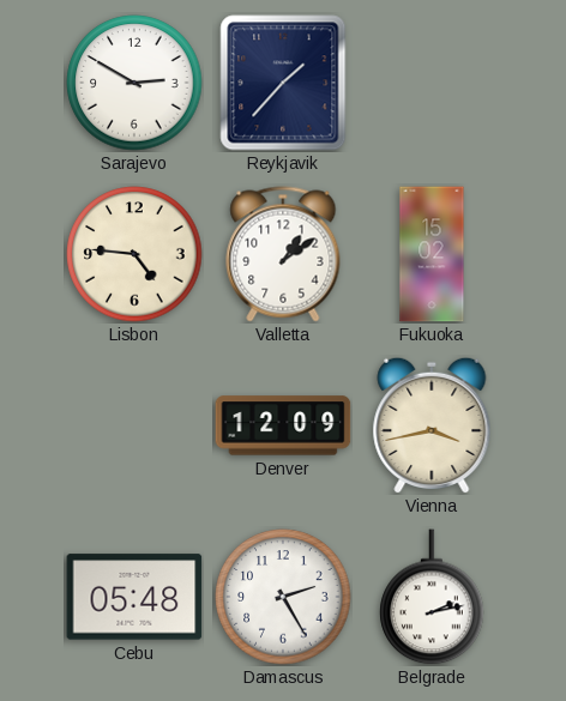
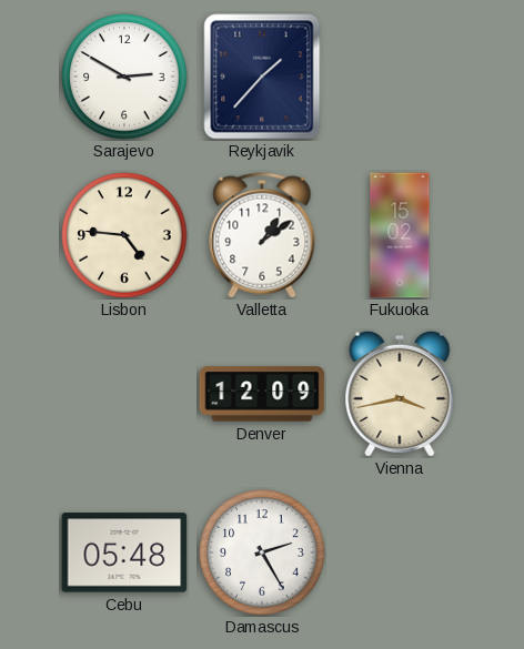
Belgrade: 2:13 -> none (432, 597)
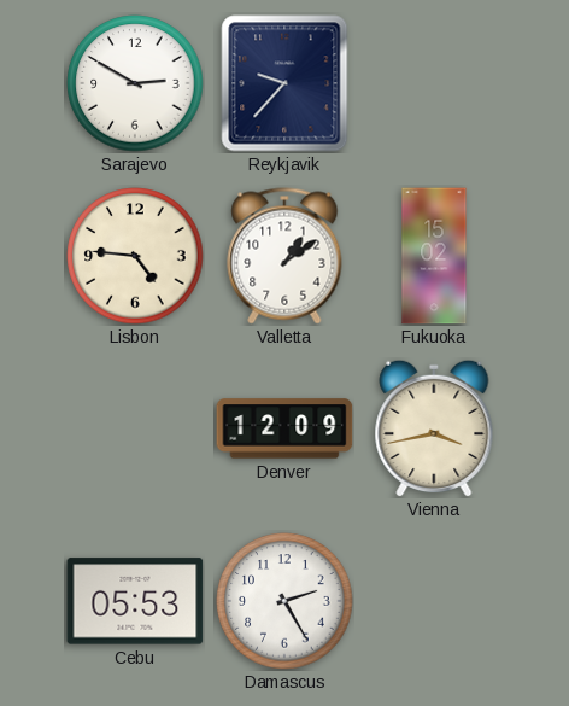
Reykjavik: 1:37 -> 9:37 (284, 83)
Cebu: 05:48 -> 05:53 (135, 601)
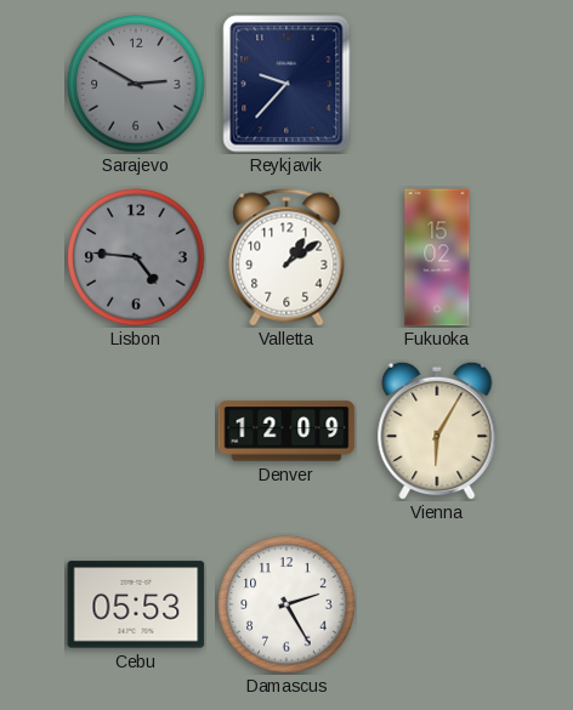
Sarajevo dial: white -> grey (136, 84)
Lisbon dial: cream -> grey (136, 257)
Vienna: 3:43 -> 6:05 (437, 431)
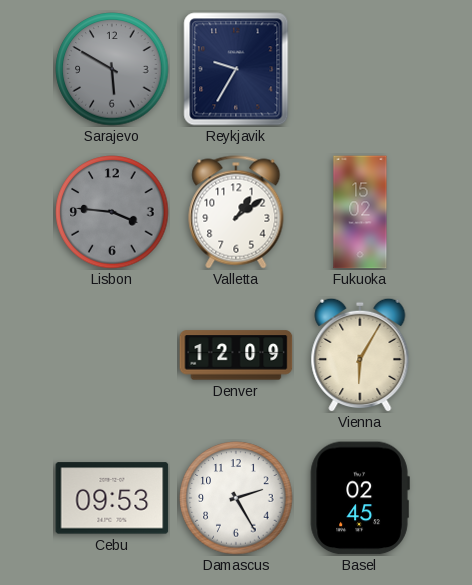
Sarajevo: 2:50 -> 5:50 (112, 69)
Reykjavik: 9:37 -> 9:35 (236, 69)
Lisbon: 4:46 -> 3:46 (112, 212)
Cebu: 05:53 -> 09:53 (112, 498)
Basel: none -> 02:45 (360, 498)
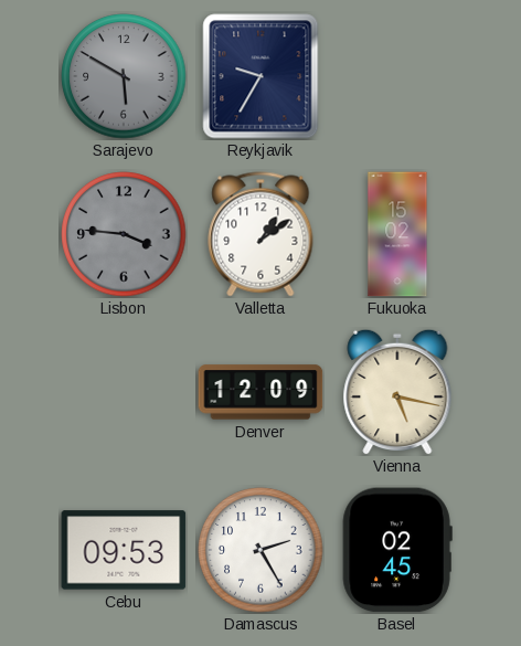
Vienna: 6:05 -> 5:17 (397, 392)
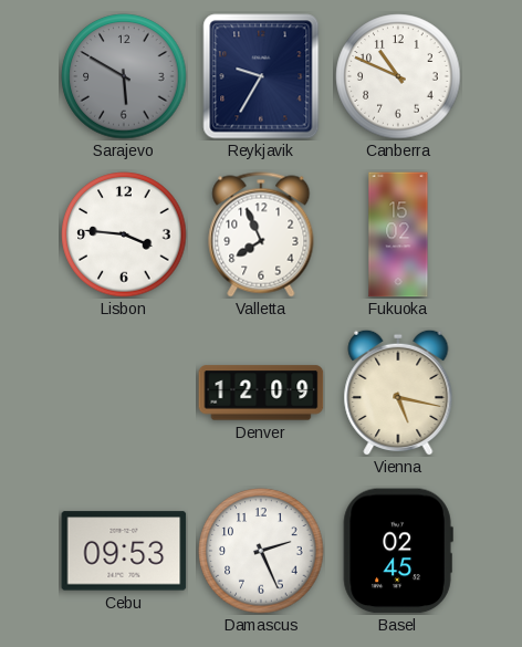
Canberra: none -> 10:49 (398, 76)
Lisbon dial: grey -> white (124, 234)
Valletta: 1:09 -> 7:56 (261, 234)
Damascus: 2:25 -> 2:26 (261, 551)
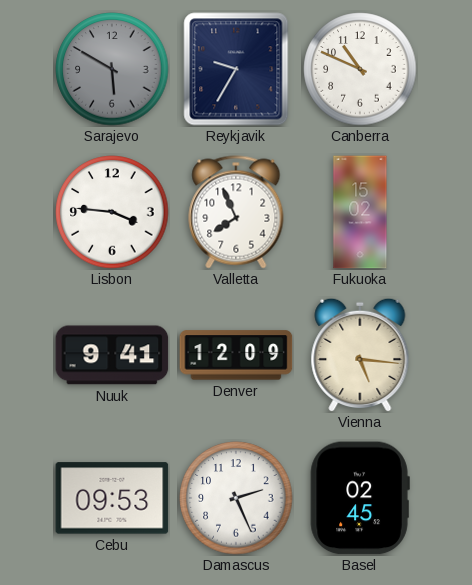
Nuuk: none -> 9:41 (112, 355)
Vienna: 5:17 -> 5:16 (360, 355)
